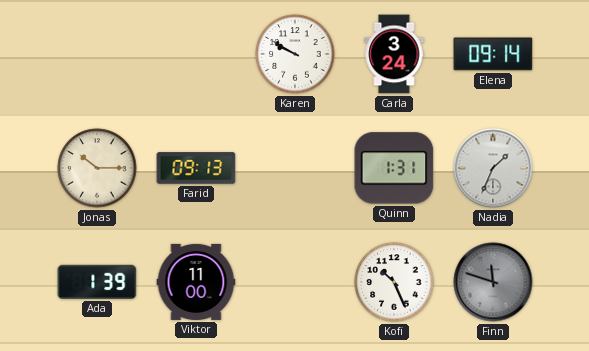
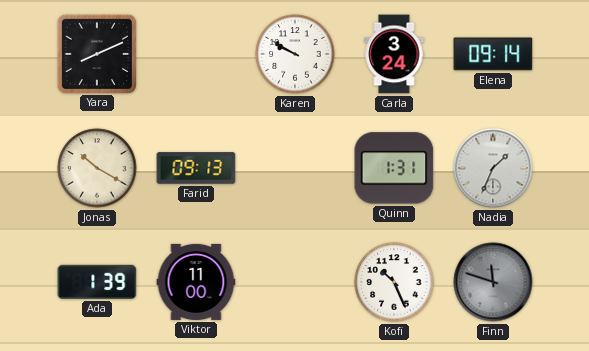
Yara: none -> 8:11 (96, 53)
Jonas: 10:15 -> 10:20 (97, 168)
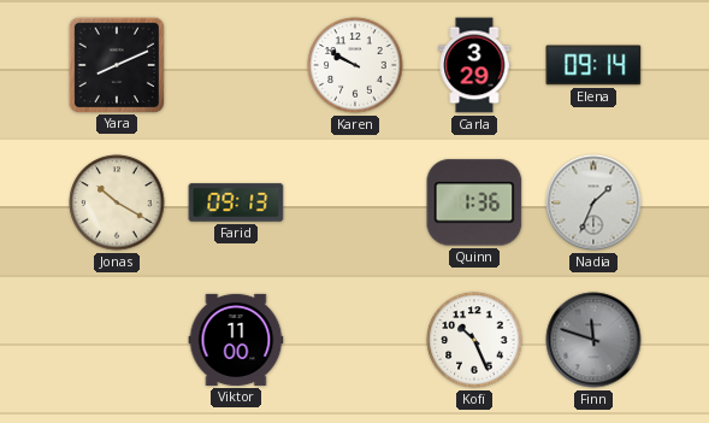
Carla: 3:24 -> 3:29 (474, 65)
Quinn: 1:31 -> 1:36 (474, 202)
Ada: 1:39 -> none (97, 282)
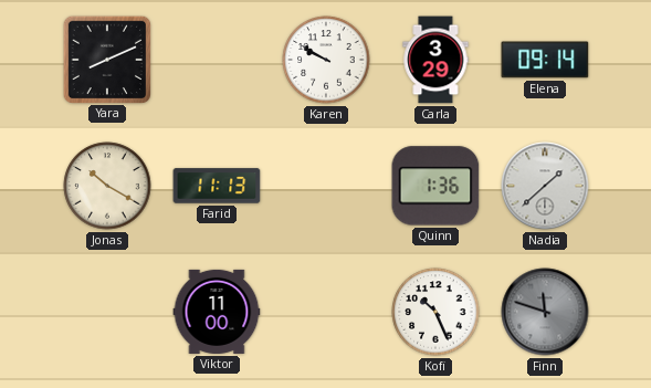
Farid: 09:13 -> 11:13 (217, 186)
Nadia: 1:34 -> 1:38 (545, 186)
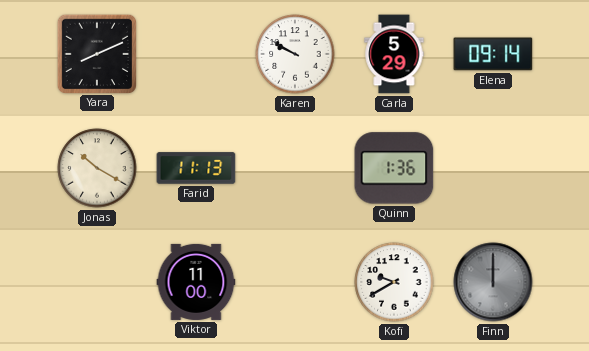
Carla: 3:29 -> 5:29 (394, 54)
Nadia: 1:38 -> none (545, 186)
Kofi: 10:26 -> 9:40 (394, 282)
Finn: 11:48 -> 12:00 (493, 282)
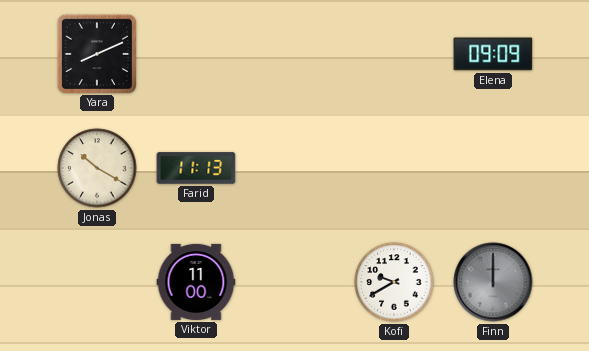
Karen: 9:50 -> none (295, 54)
Carla: 5:29 -> none (394, 54)
Elena: 09:14 -> 09:09 (493, 54)
Quinn: 1:36 -> none (394, 168)
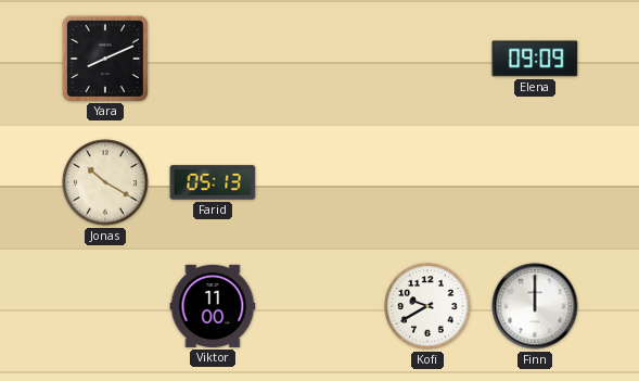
Farid: 11:13 -> 05:13 (213, 182)
Finn dial: grey -> white (535, 306)
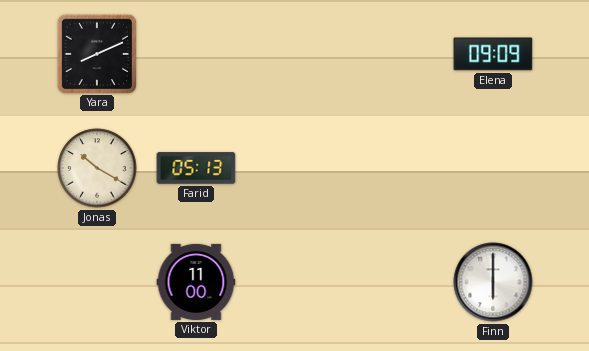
Kofi: 9:40 -> none (427, 306)
Finn: 12:00 -> 6:00 (493, 282)
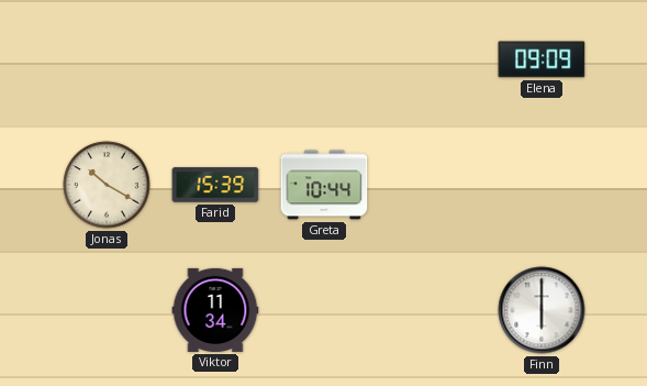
Yara: 8:11 -> none (96, 53)
Farid: 05:13 -> 15:39 (215, 185)
Greta: none -> 10:44 (324, 185)
Viktor: 11:00 -> 11:34 (215, 310)
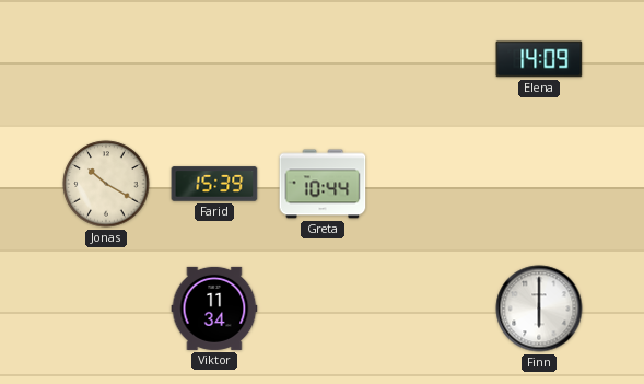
Elena: 09:09 -> 14:09 (539, 59)
